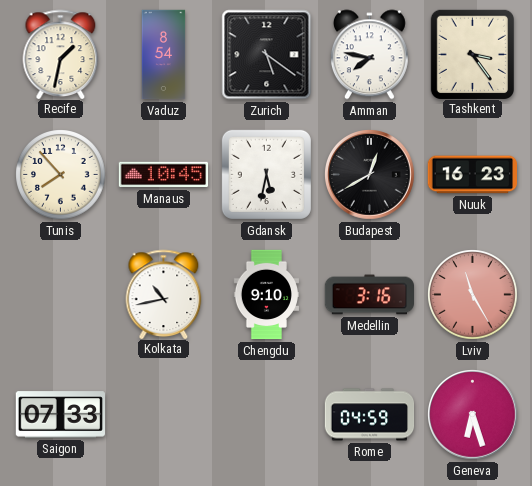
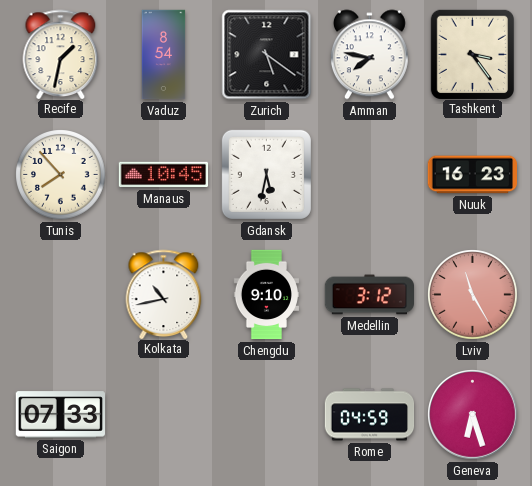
Budapest: 12:40 -> none (370, 175)
Medellin: 3:16 -> 3:12 (370, 295)
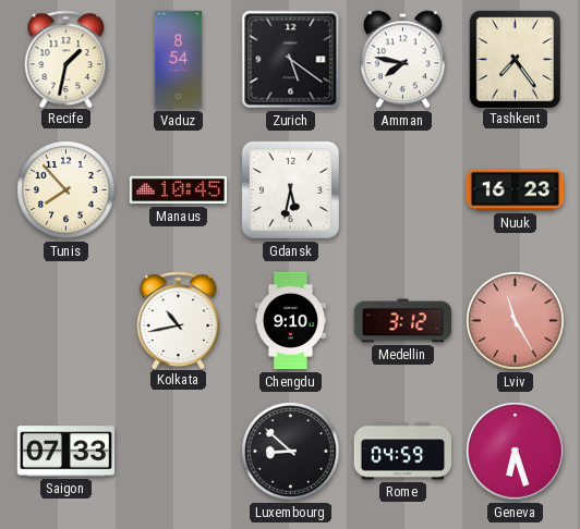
Tashkent: 3:24 -> 7:24 (515, 59)
Luxembourg: none -> 8:52 (291, 452)
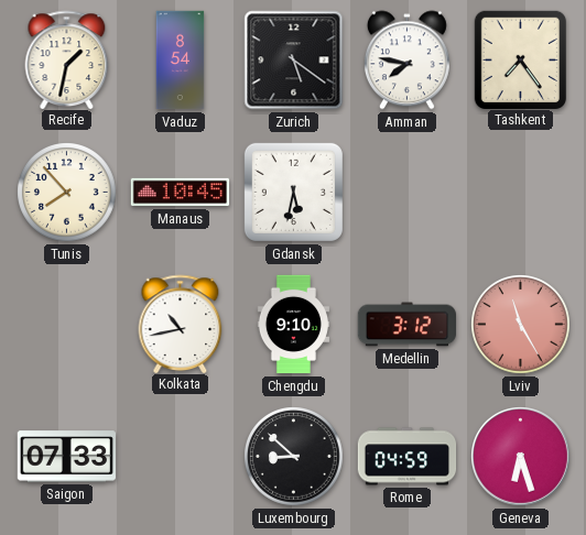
Nuuk: 16:23 -> none (515, 190)
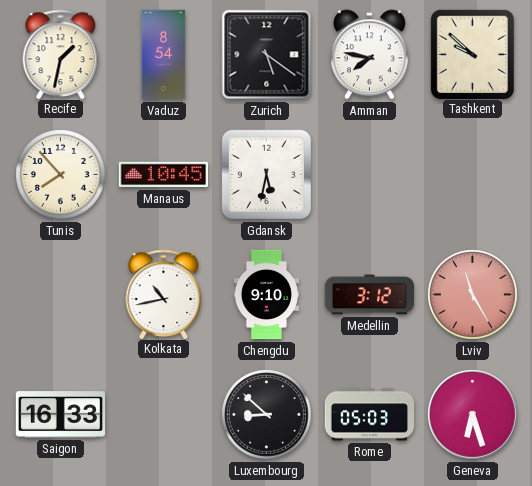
Tashkent: 7:24 -> 9:52 (472, 54)
Saigon: 07:33 -> 16:33 (60, 415)
Rome: 04:59 -> 05:03 (370, 415)
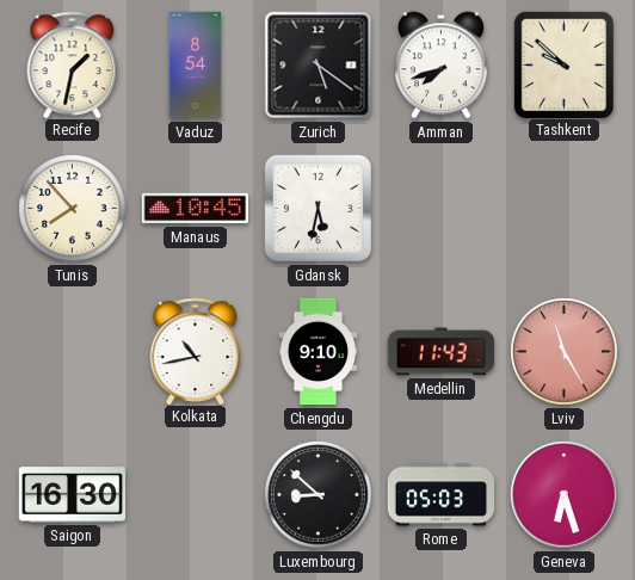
Amman: 7:47 -> 7:42 (440, 66)
Medellin: 3:12 -> 11:43 (442, 352)
Saigon: 16:33 -> 16:30 (72, 495)
